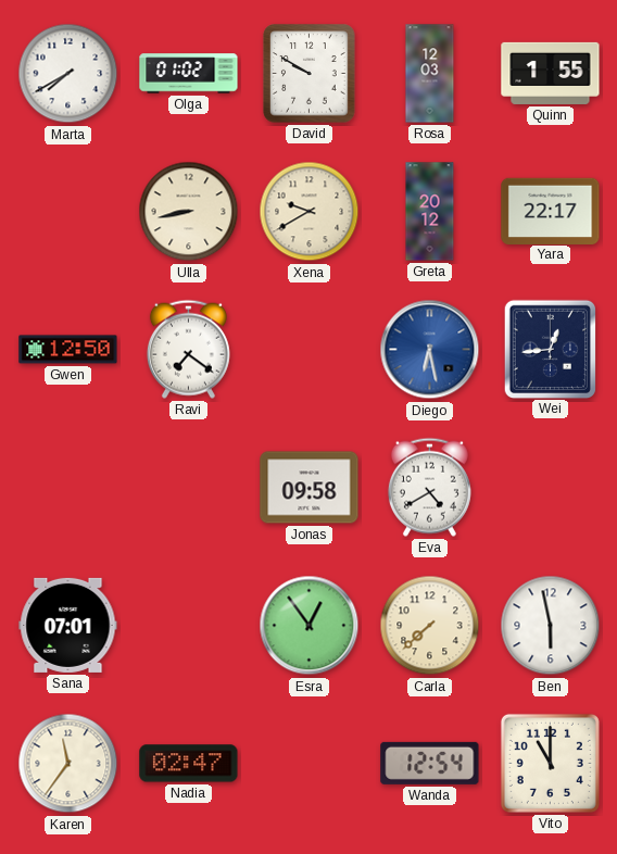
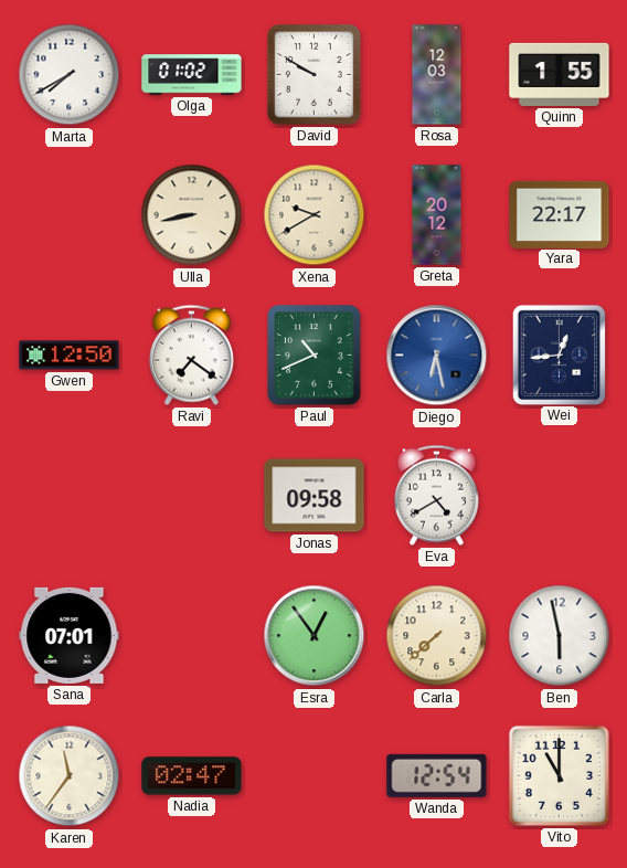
Paul: none -> 10:41 (315, 356)
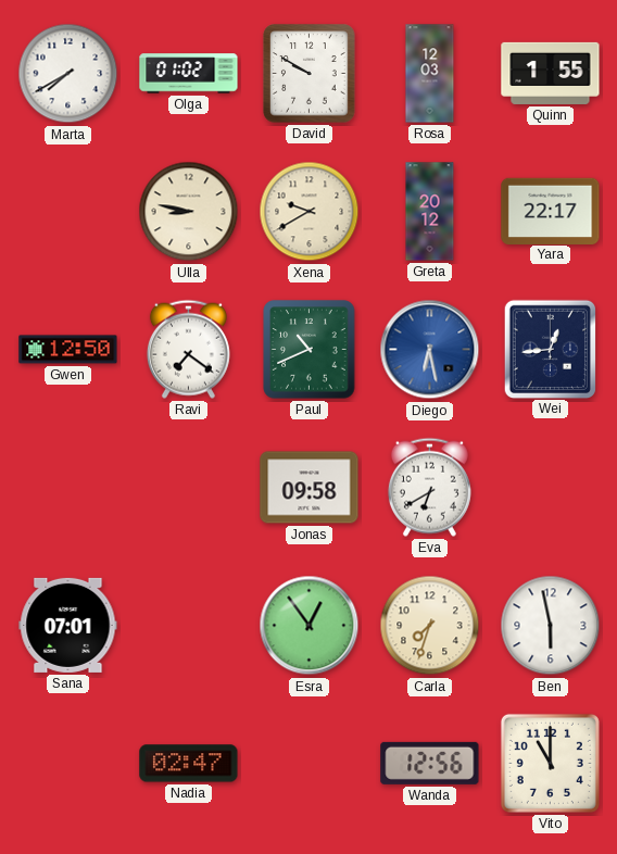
Ulla: 8:43 -> 8:47 (189, 212)
Eva: 4:40 -> 6:40 (429, 487)
Carla: 7:38 -> 7:33 (430, 626)
Karen: 11:36 -> none (70, 776)
Wanda: 12:54 -> 12:56 (430, 763)
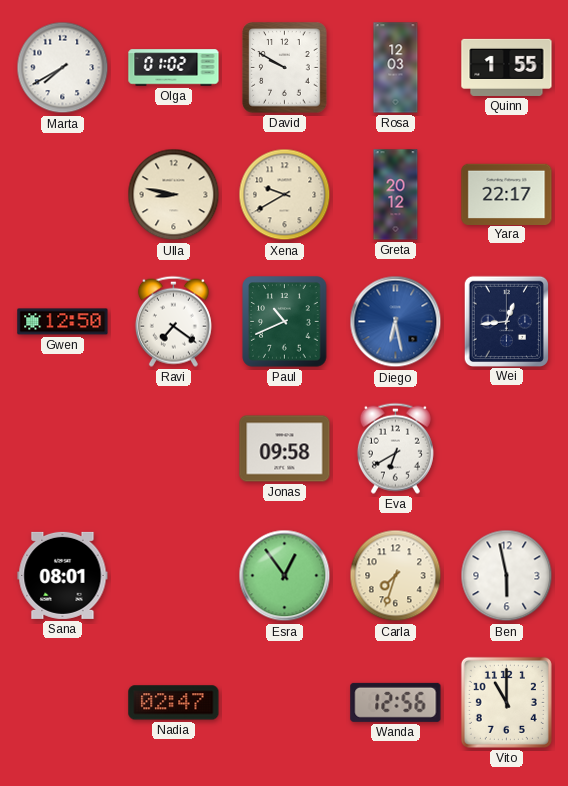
Sana: 07:01 -> 08:01 (63, 575)
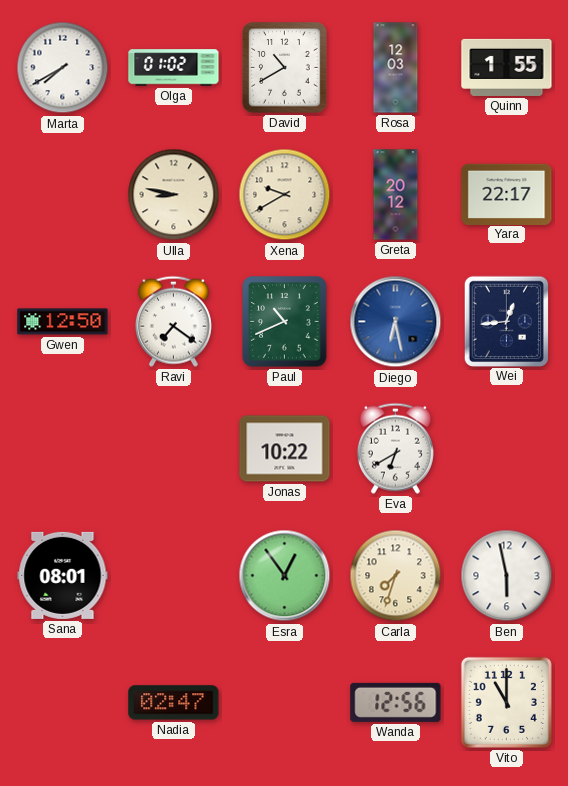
David: 9:50 -> 10:40 (285, 68)
Jonas: 09:58 -> 10:22 (285, 449)
